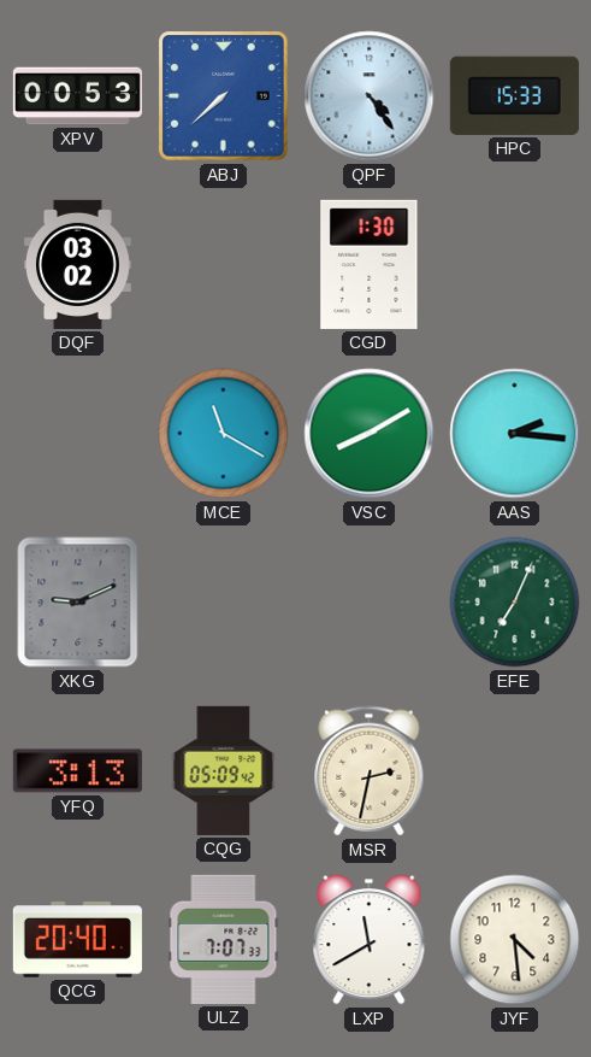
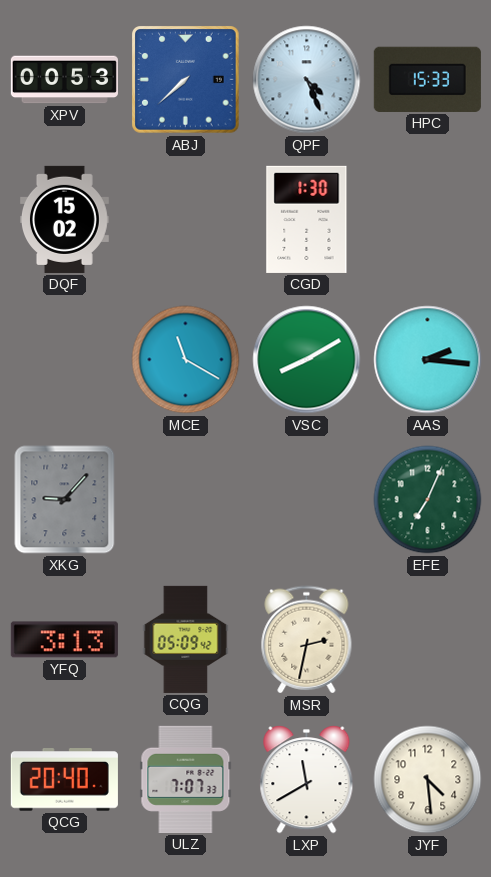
QPF: 4:24 -> 4:26 (307, 80)
DQF: 03:02 -> 15:02 (65, 219)
XKG: 9:11 -> 9:07 (65, 500)
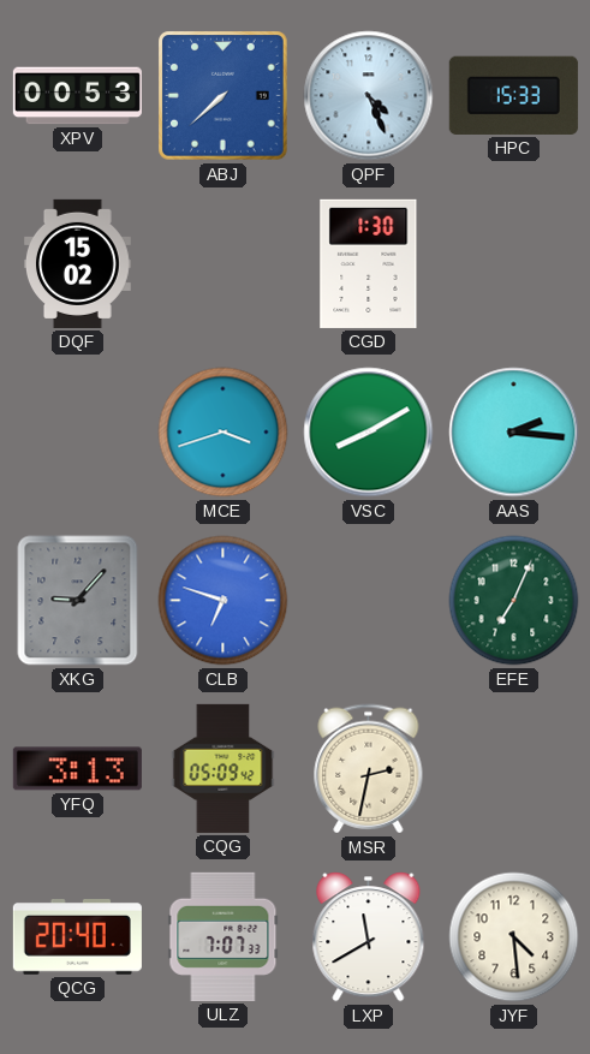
MCE: 11:20 -> 3:42 (224, 433)
CLB: none -> 6:48 (224, 601)
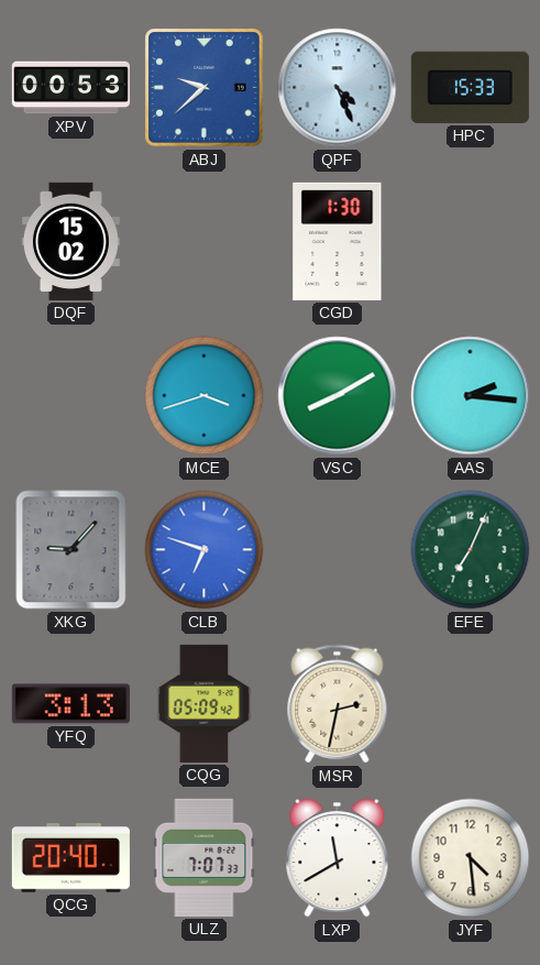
ABJ: 7:38 -> 9:38 (205, 88)
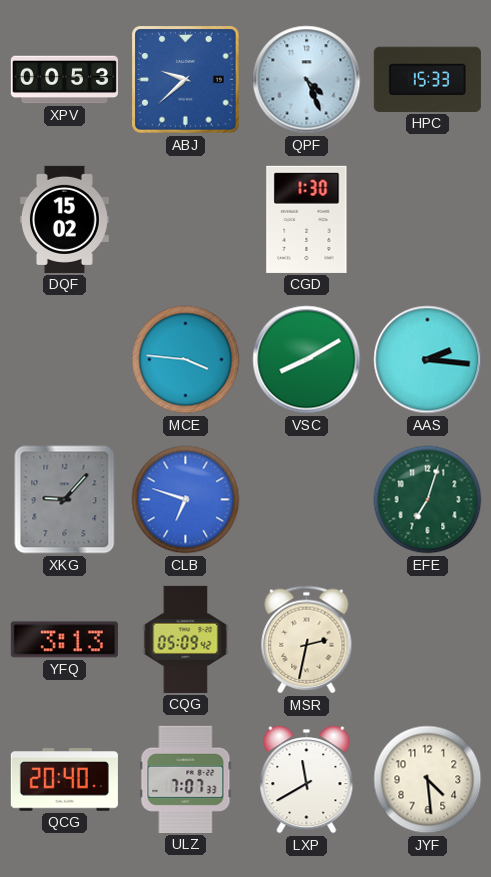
MCE: 3:42 -> 3:46 (186, 360)
EFE: 7:04 -> 7:03 (428, 500)
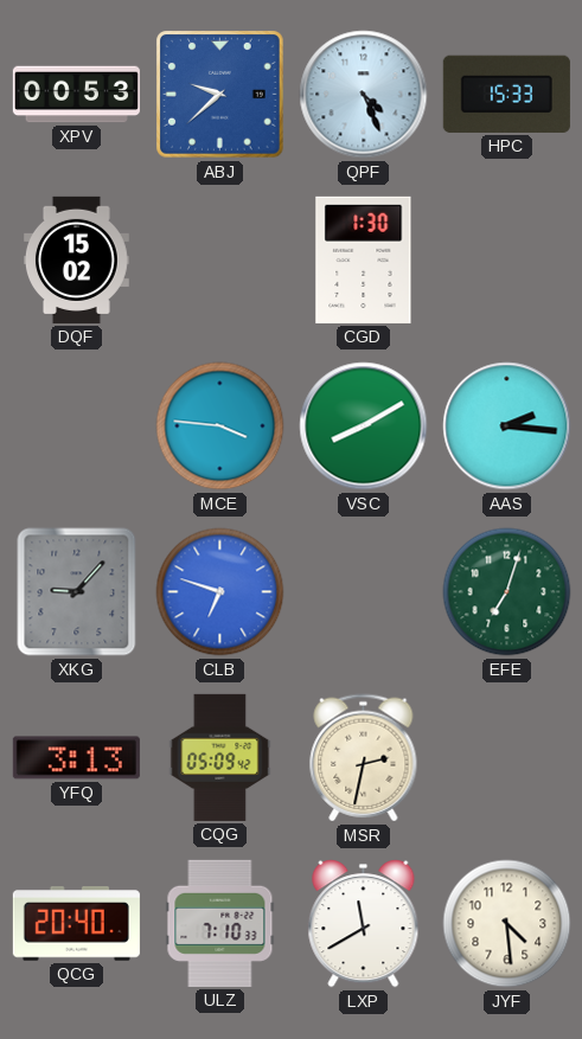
ULZ: 7:07 -> 7:10 (220, 923)
